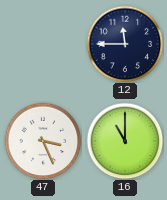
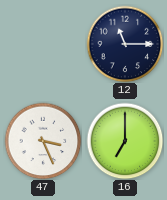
12: 11:45 -> 11:15 (125, 44)
16: 11:00 -> 7:00 (125, 141)
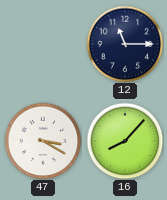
47: 3:26 -> 3:20 (43, 141)
16: 7:00 -> 8:07 (125, 141)
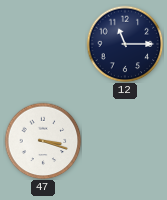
47: 3:20 -> 3:18 (43, 141)
16: 8:07 -> none (125, 141)
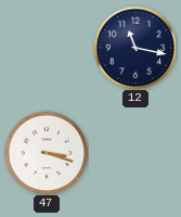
12: 11:15 -> 11:17 (135, 48)
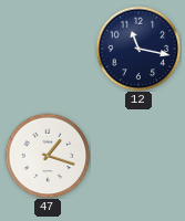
47: 3:18 -> 1:18 (48, 156)
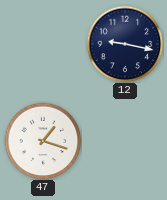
12: 11:17 -> 9:17 (125, 44)
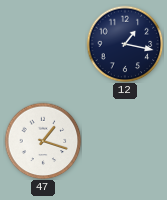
12: 9:17 -> 1:17 (125, 44)
